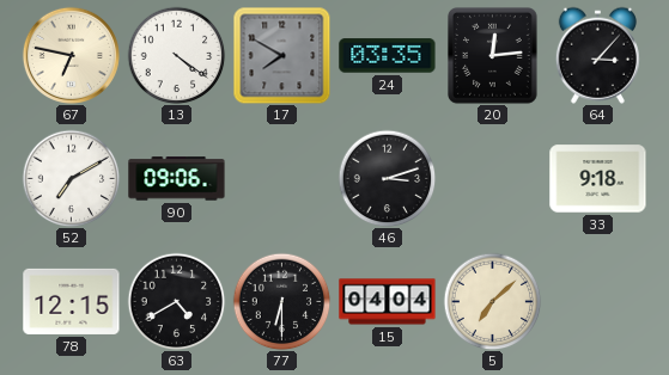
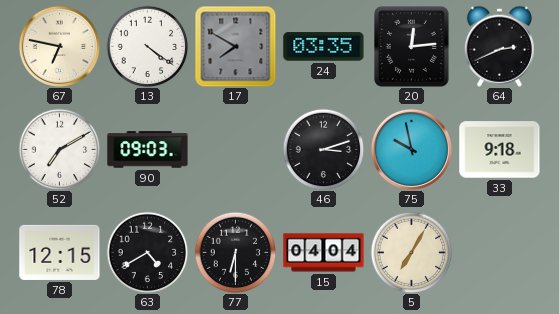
64: 3:07 -> 2:41 (499, 46)
90: 09:06 -> 09:03 (148, 150)
75: none -> 9:58 (411, 149)
5: 7:08 -> 7:05 (411, 252)
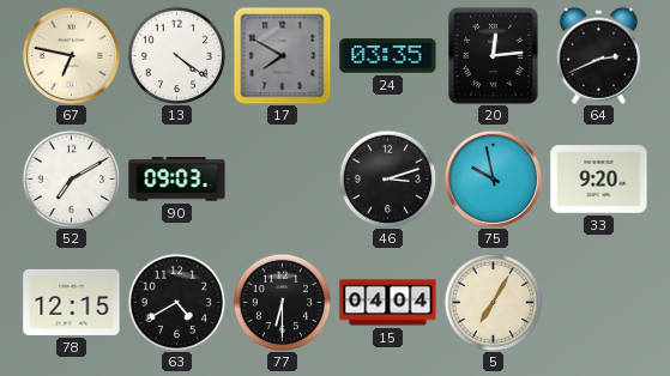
33: 9:18 -> 9:20 (599, 180)
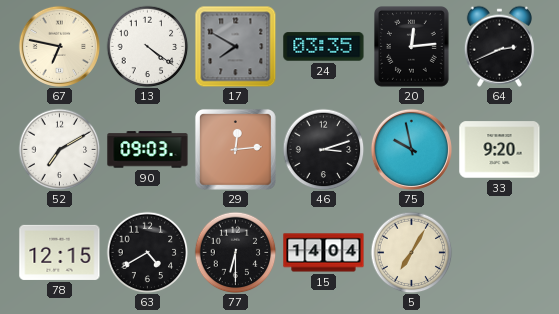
29: none -> 12:14 (235, 149)
15: 04:04 -> 14:04 (324, 253)
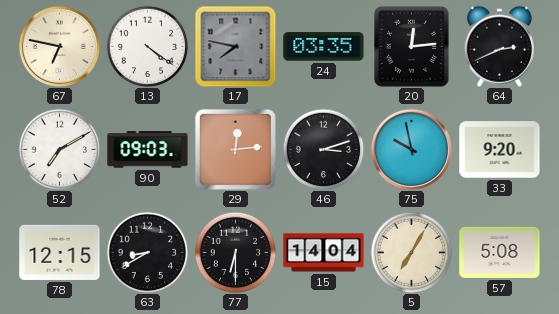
17: 7:50 -> 7:47 (235, 46)
63: 4:40 -> 8:40 (147, 252)
57: none -> 5:08 (500, 252)
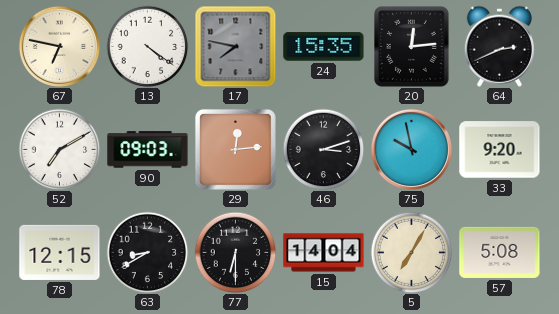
24: 03:35 -> 15:35 (324, 47)
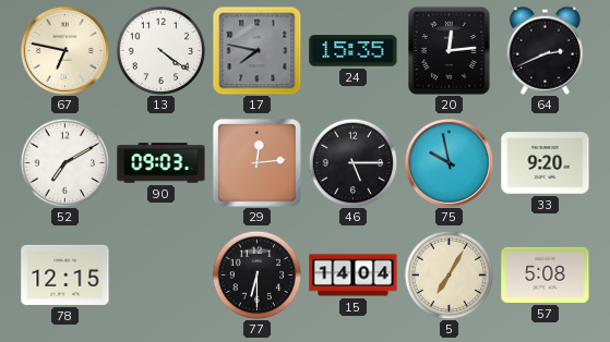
46: 3:12 -> 5:15 (352, 162)
63: 8:40 -> none (147, 252)
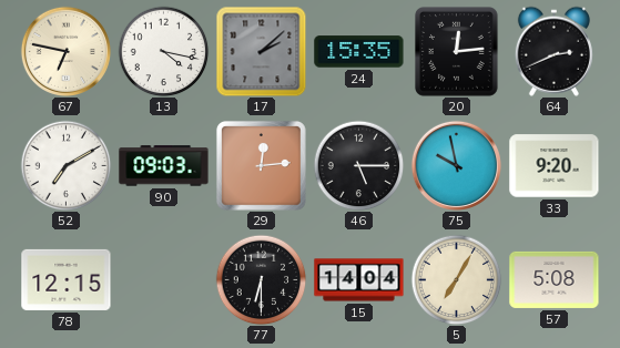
13: 4:21 -> 4:17 (163, 51)
17: 7:47 -> 2:08 (261, 51)
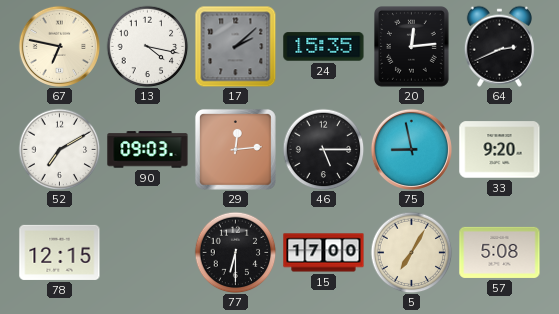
75: 9:58 -> 8:58 (411, 149)
15: 14:04 -> 17:00 (324, 253)
